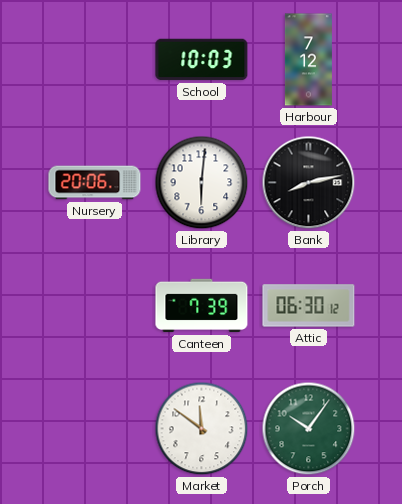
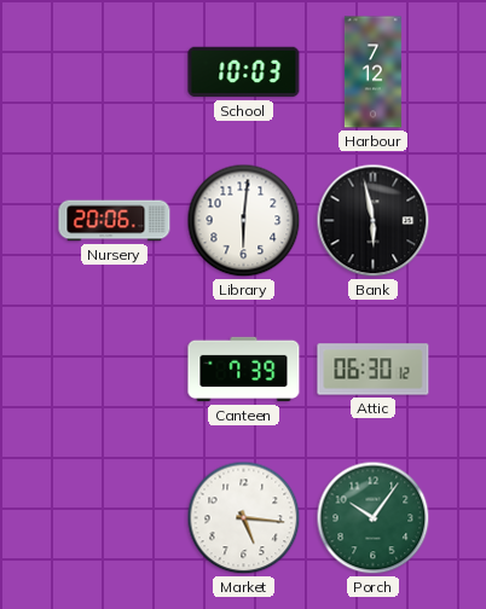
Bank: 8:13 -> 5:58 (374, 221)
Market: 11:51 -> 5:16 (244, 518)
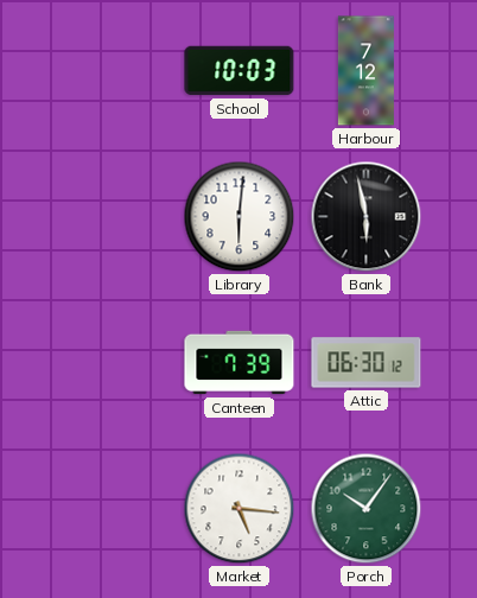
Nursery: 20:06 -> none (115, 221)
